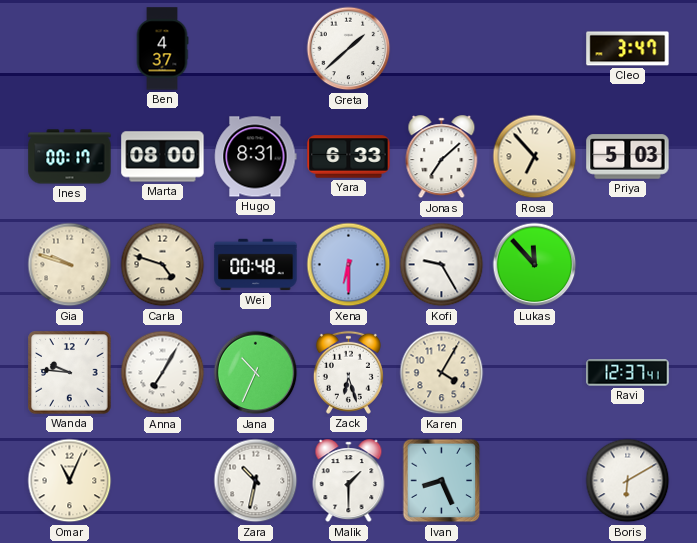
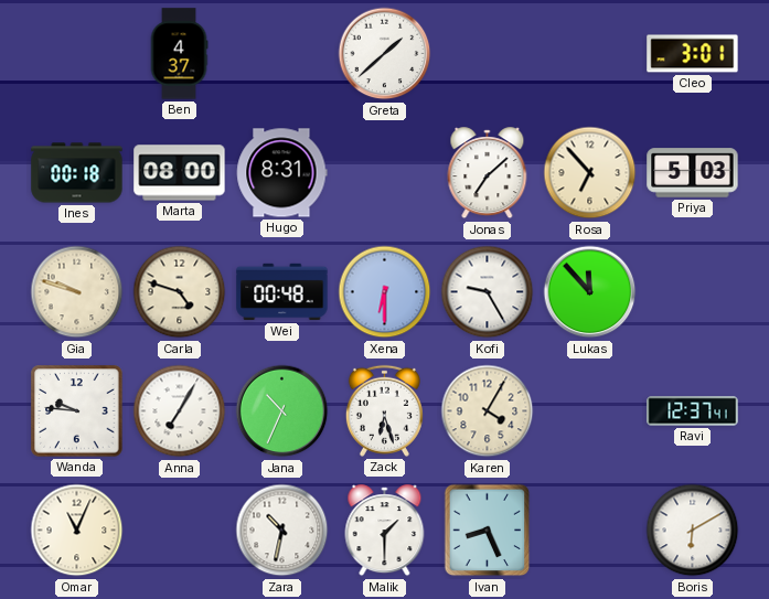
Cleo: 3:47 -> 3:01 (693, 54)
Ines: 00:17 -> 00:18 (77, 173)
Yara: 6:33 -> none (349, 157)
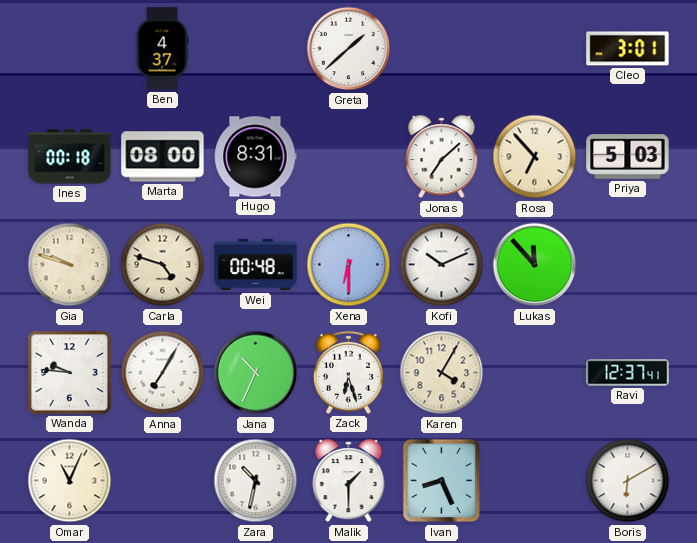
Kofi: 9:25 -> 10:11 (442, 265)
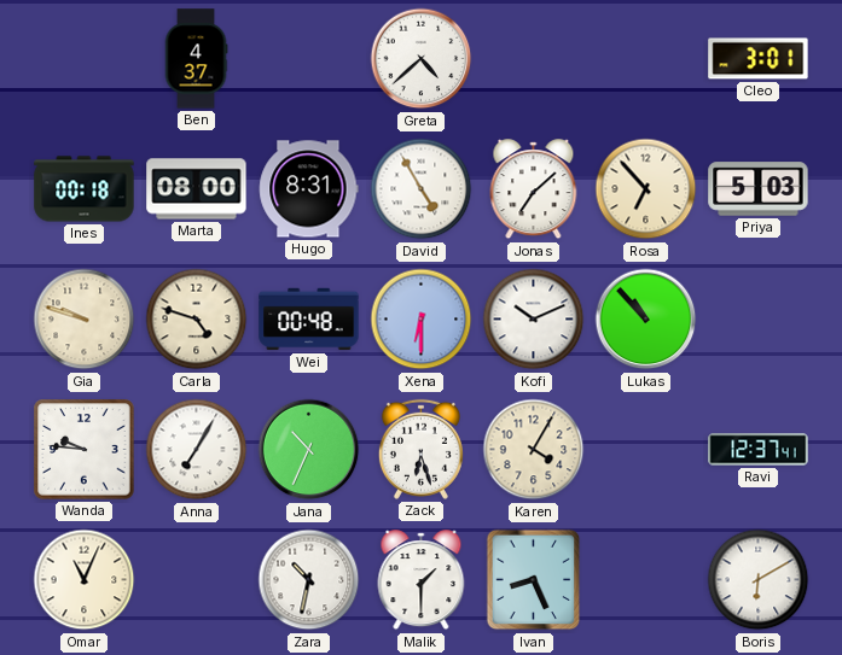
Greta: 1:38 -> 4:38 (422, 59)
David: none -> 4:55 (422, 189)
Lukas: 11:53 -> 10:53 (646, 320)
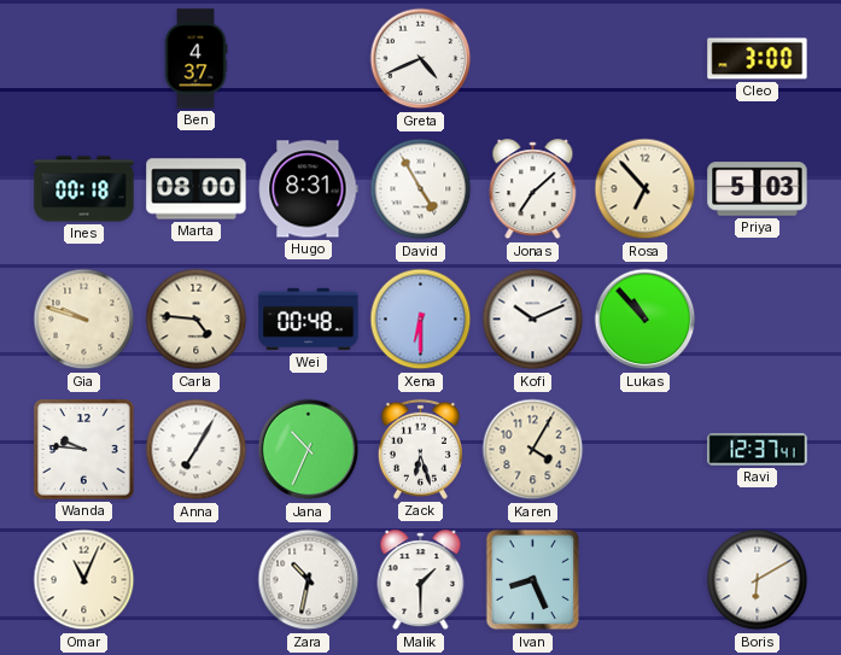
Greta: 4:38 -> 4:41 (421, 59)
Cleo: 3:01 -> 3:00 (758, 59)
Carla: 4:48 -> 4:46 (197, 320)
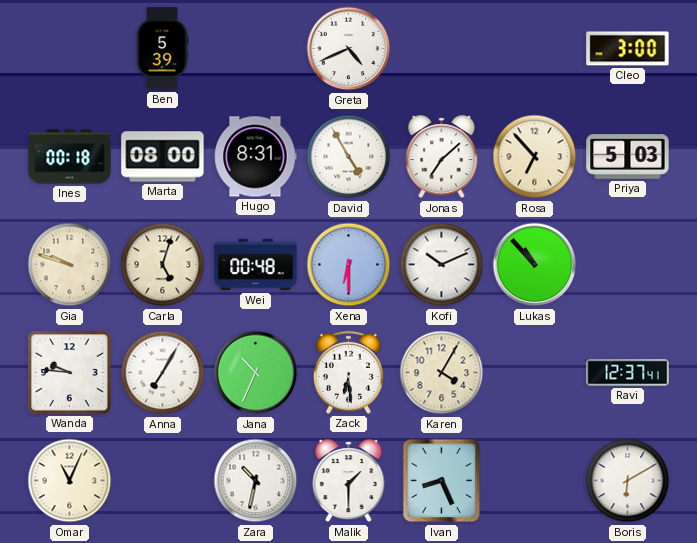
Ben: 4:37 -> 5:39 (162, 49)
Carla: 4:46 -> 5:03 (163, 265)
Zack: 6:27 -> 6:29 (348, 372)
